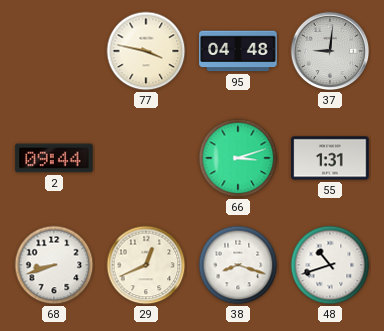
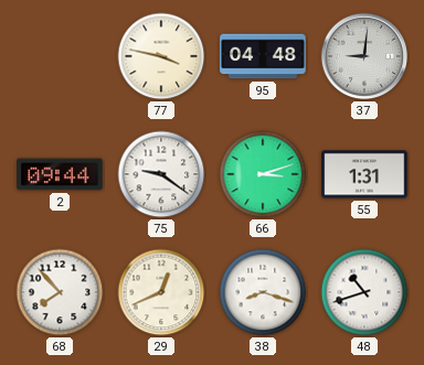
75: none -> 9:21 (161, 174)
68: 8:42 -> 7:53 (60, 292)
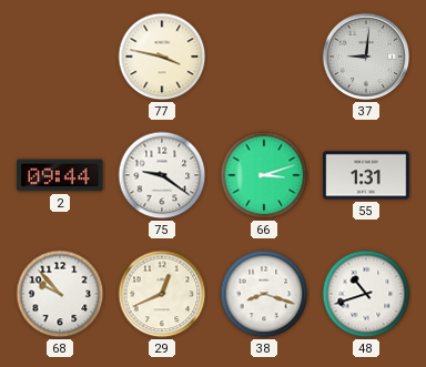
95: 04:48 -> none (263, 56)
68: 7:53 -> 9:53 (60, 294)
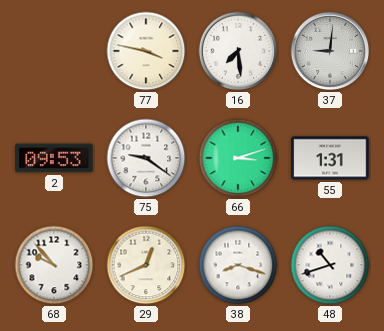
16: none -> 7:29 (238, 51)
2: 09:44 -> 09:53 (54, 158)
